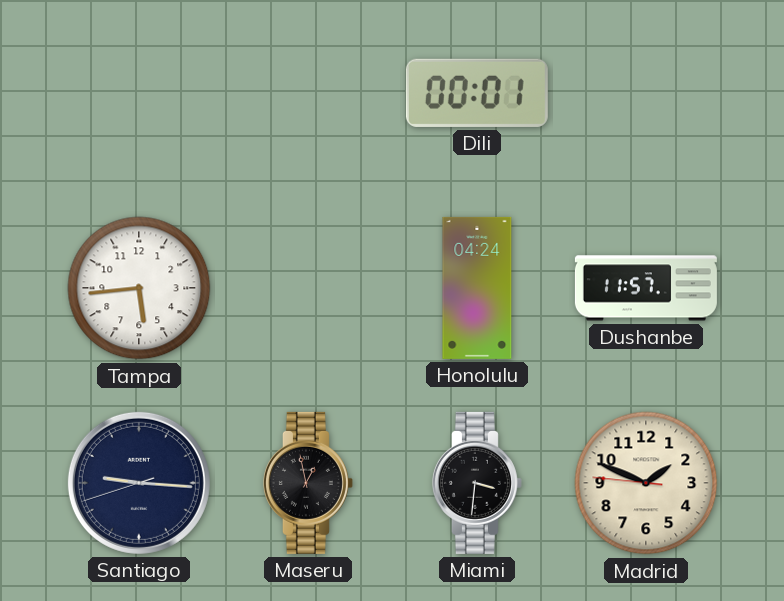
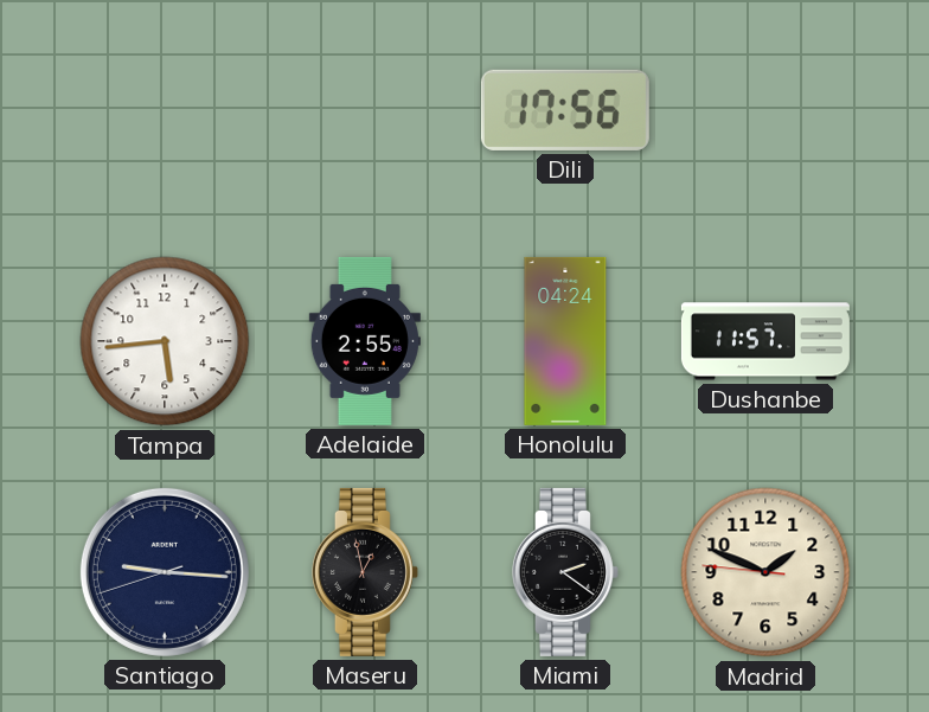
Dili: 00:01 -> 17:56 (565, 110)
Adelaide: none -> 2:55 (365, 341)
Miami: 3:31 -> 2:21 (565, 572)
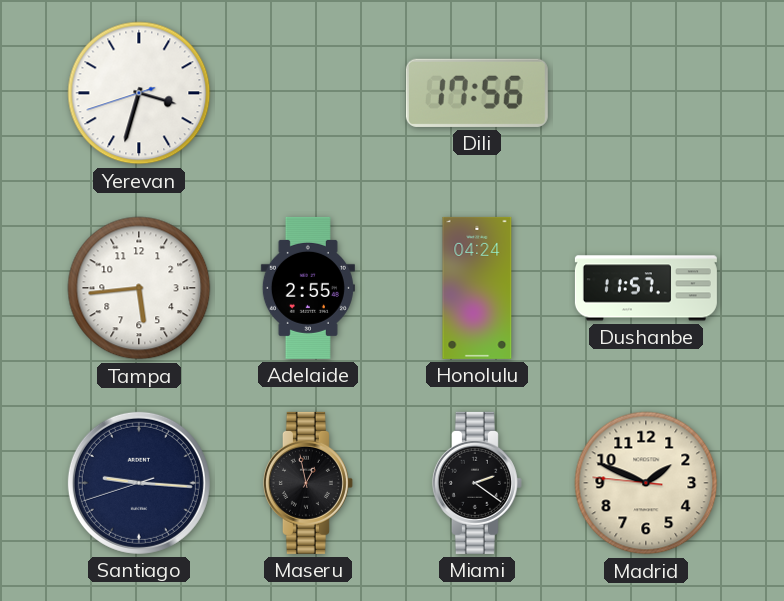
Yerevan: none -> 3:32 (139, 93)
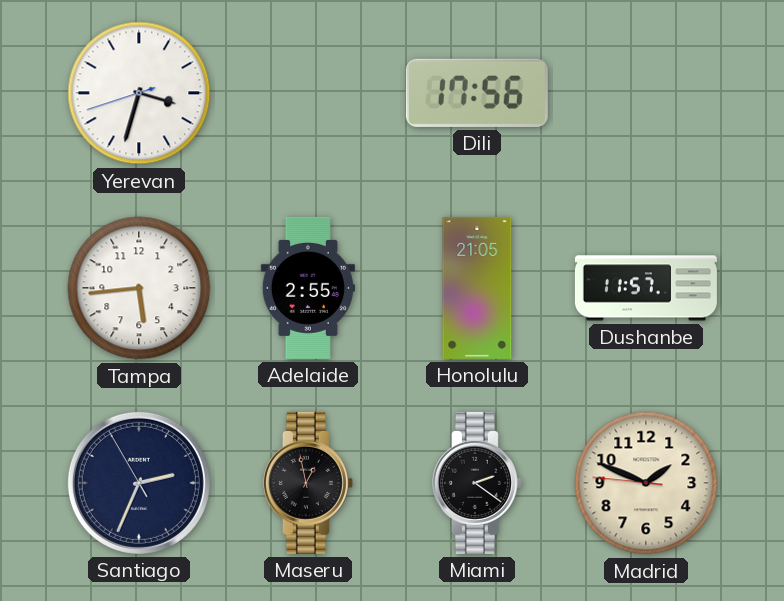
Honolulu: 04:24 -> 21:05 (477, 288)
Santiago: 9:15 -> 2:33 (139, 483)
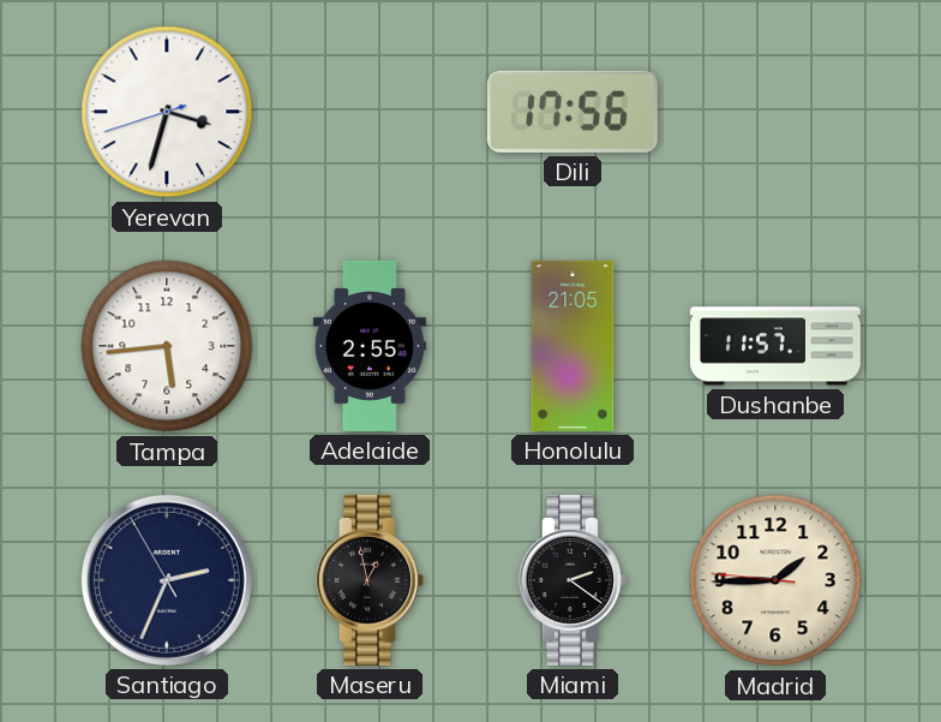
Madrid: 1:48 -> 1:44 (775, 580)
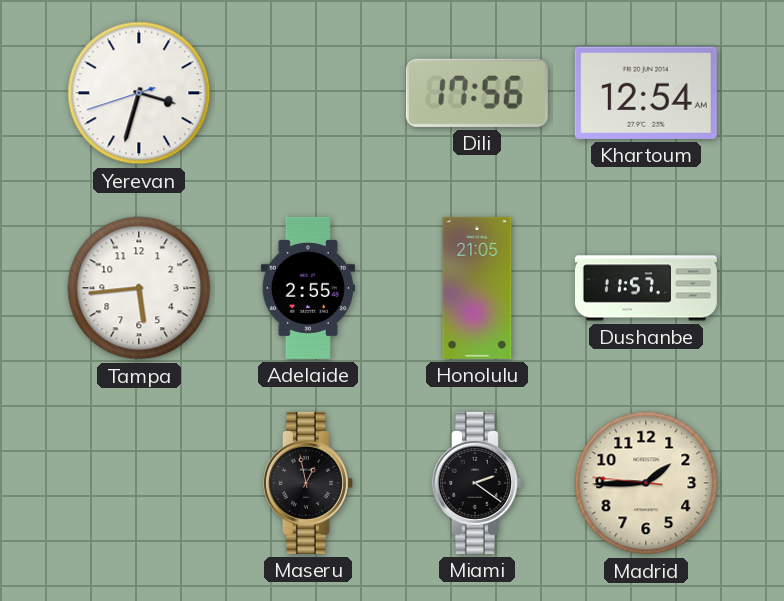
Khartoum: none -> 12:54 (646, 93)
Santiago: 2:33 -> none (167, 580)
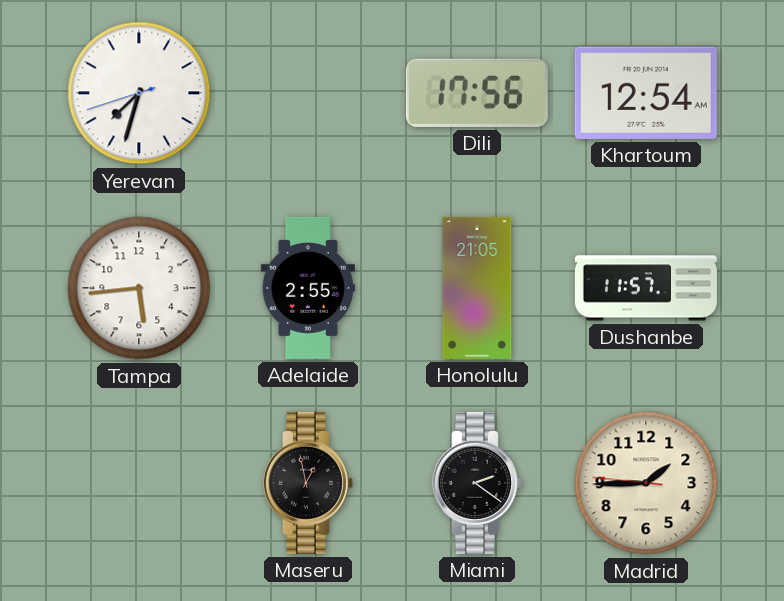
Yerevan: 3:32 -> 7:32 (139, 93)
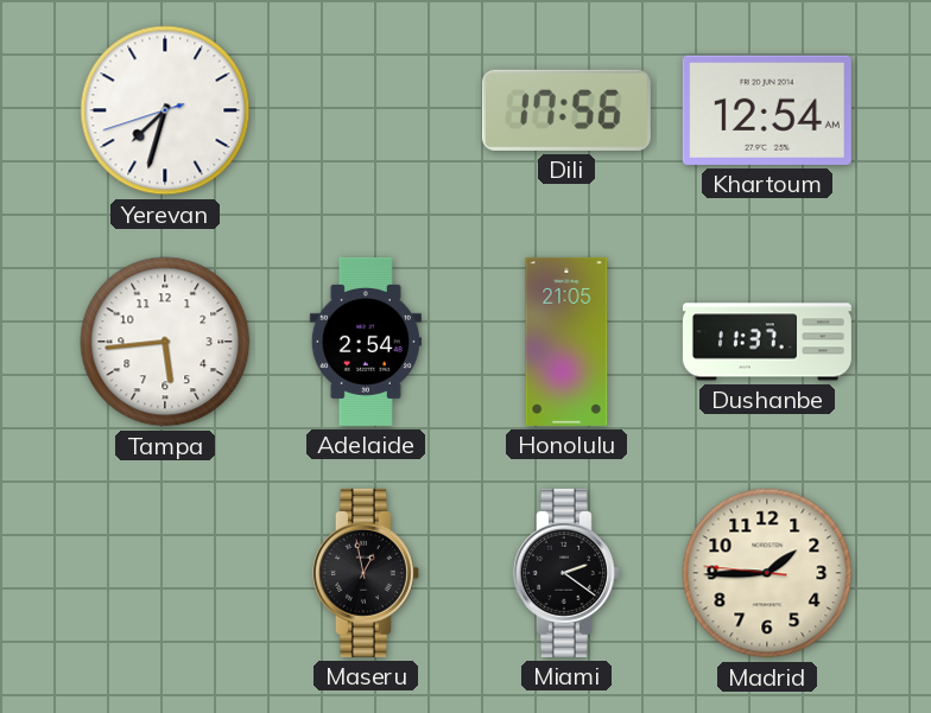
Adelaide: 2:55 -> 2:54 (366, 342)
Dushanbe: 11:57 -> 11:37 (767, 342)
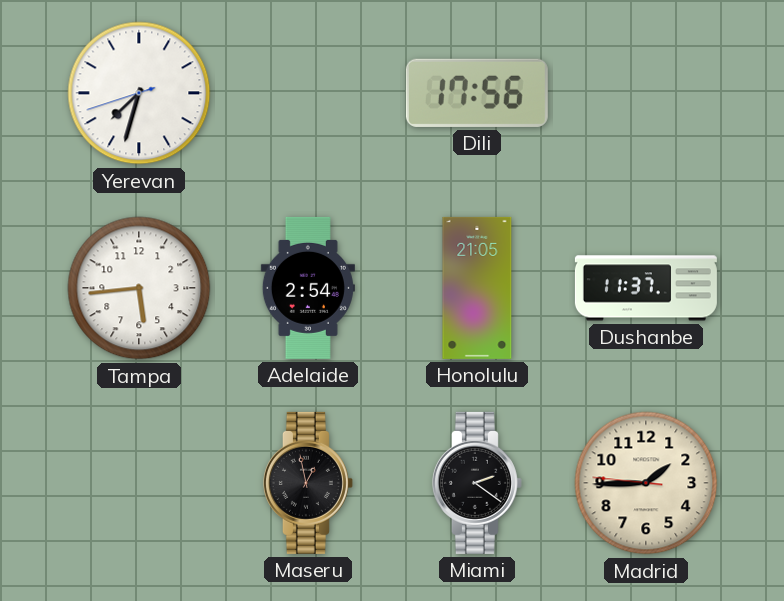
Khartoum: 12:54 -> none (767, 110)
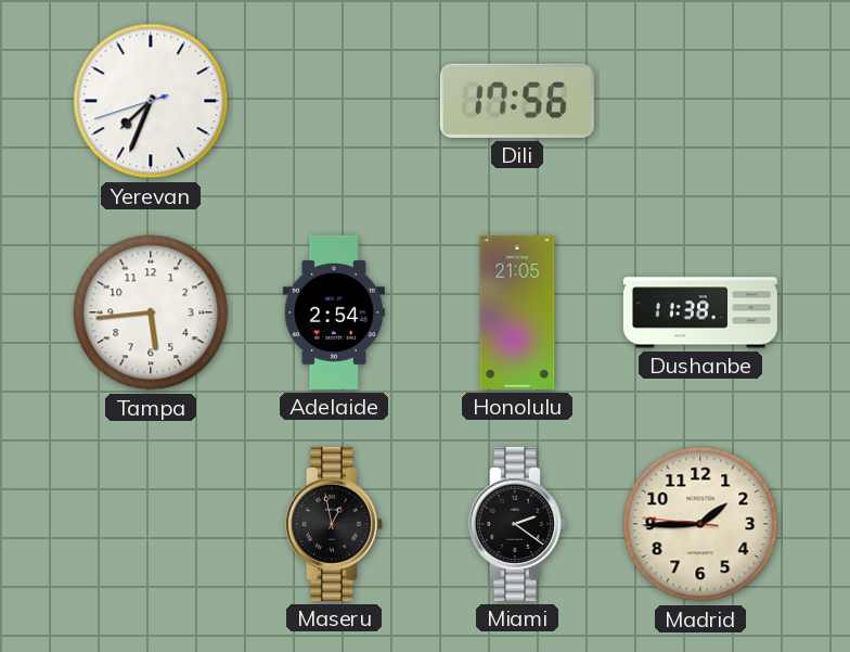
Yerevan: 7:32 -> 7:33 (151, 101)
Dushanbe: 11:37 -> 11:38 (700, 312)
